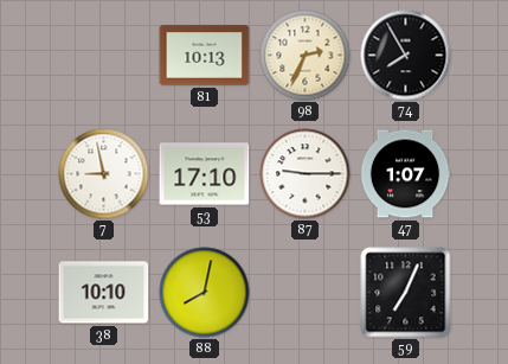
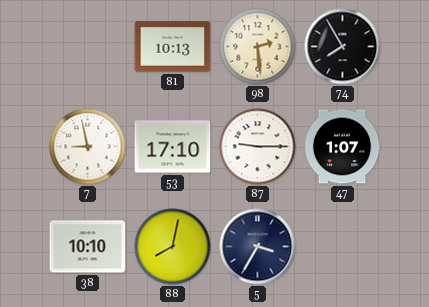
98: 2:34 -> 2:29 (258, 47)
5: none -> 3:35 (258, 247)
59: 7:04 -> none (406, 293)
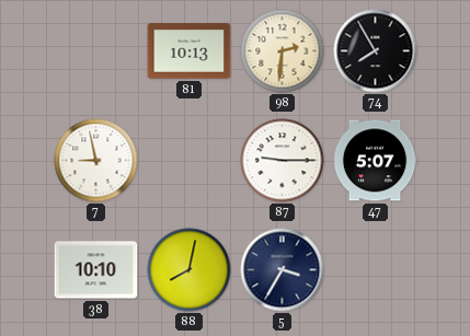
98: 2:29 -> 2:31 (283, 51)
53: 17:10 -> none (173, 147)
47: 1:07 -> 5:07 (375, 161)
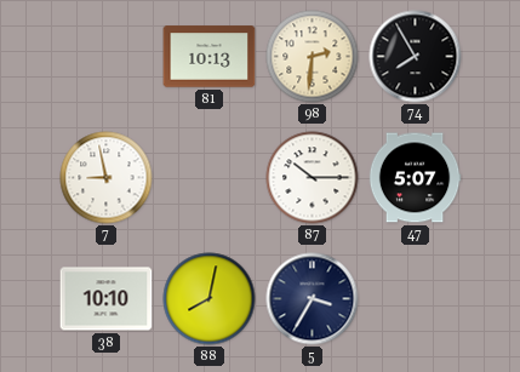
87: 9:15 -> 10:15 (313, 178)
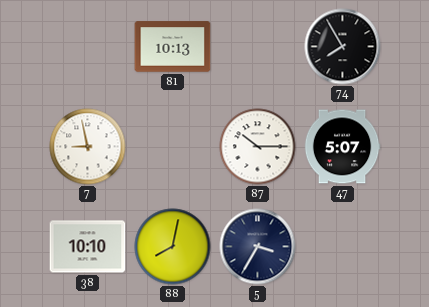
98: 2:31 -> none (313, 57)
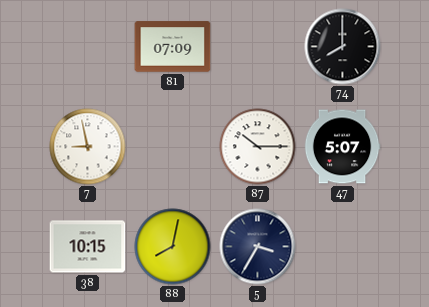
81: 10:13 -> 07:09 (173, 47)
74: 7:55 -> 8:00 (343, 47)
38: 10:10 -> 10:15 (88, 247)
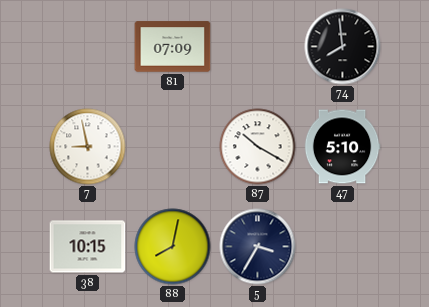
74: 8:00 -> 7:59 (343, 47)
87: 10:15 -> 10:20 (258, 147)
47: 5:07 -> 5:10 (342, 147)
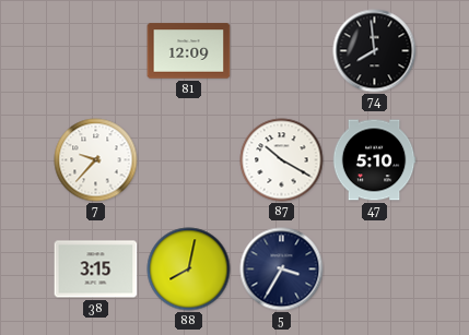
81: 07:09 -> 12:09 (189, 51)
7: 8:58 -> 9:37 (96, 160)
38: 10:15 -> 3:15 (96, 270)
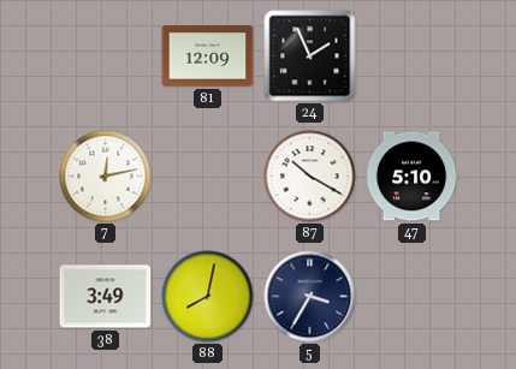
24: none -> 1:56 (310, 56)
74: 7:59 -> none (375, 51)
7: 9:37 -> 12:13 (106, 177)
38: 3:15 -> 3:49 (106, 297)
